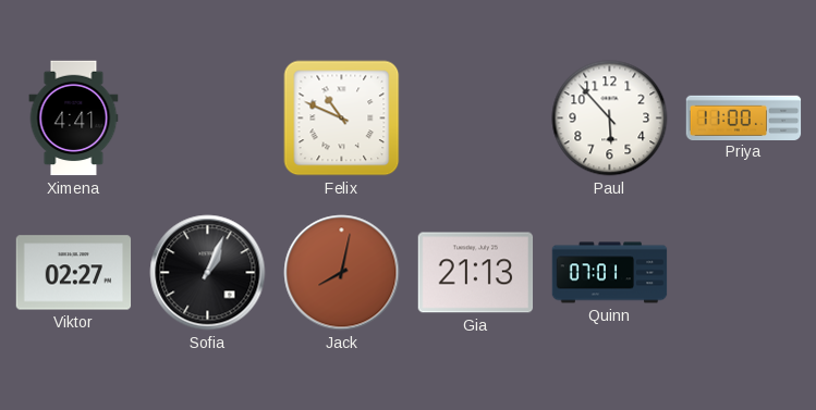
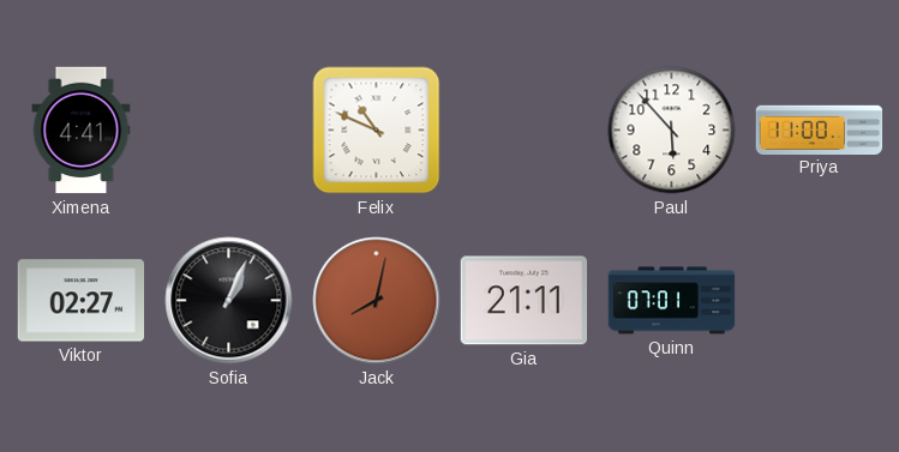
Gia: 21:13 -> 21:11 (525, 301)
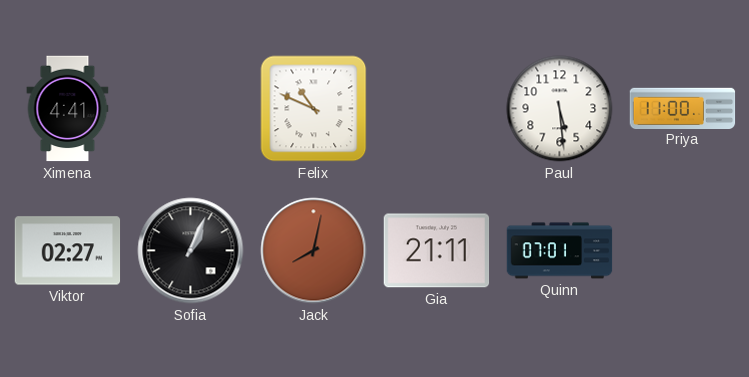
Paul: 5:53 -> 5:29 (560, 109)
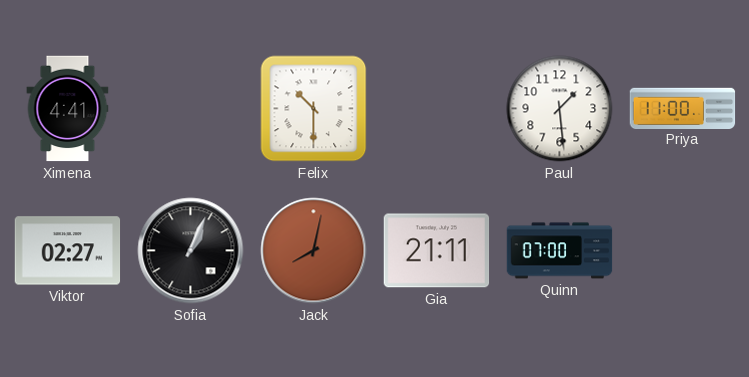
Felix: 10:49 -> 10:30 (314, 109)
Paul: 5:29 -> 1:29 (560, 109)
Quinn: 07:01 -> 07:00 (560, 251)
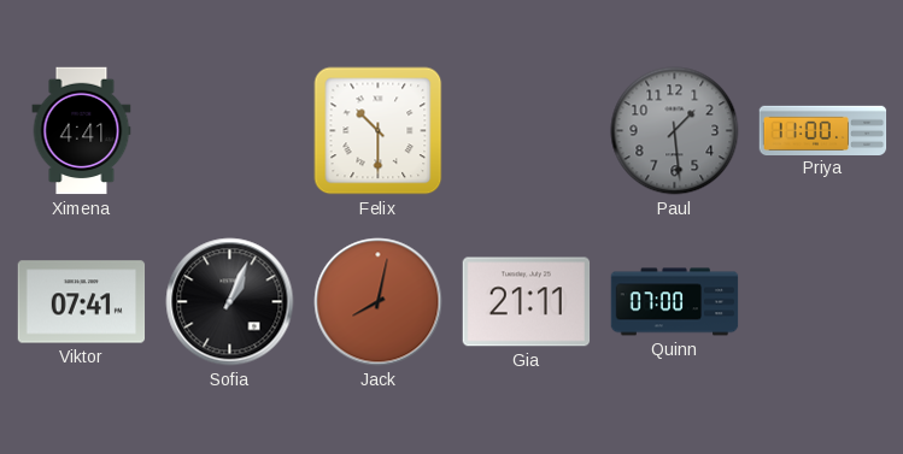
Paul dial: white -> grey (675, 131)
Viktor: 02:27 -> 07:41 (82, 302)
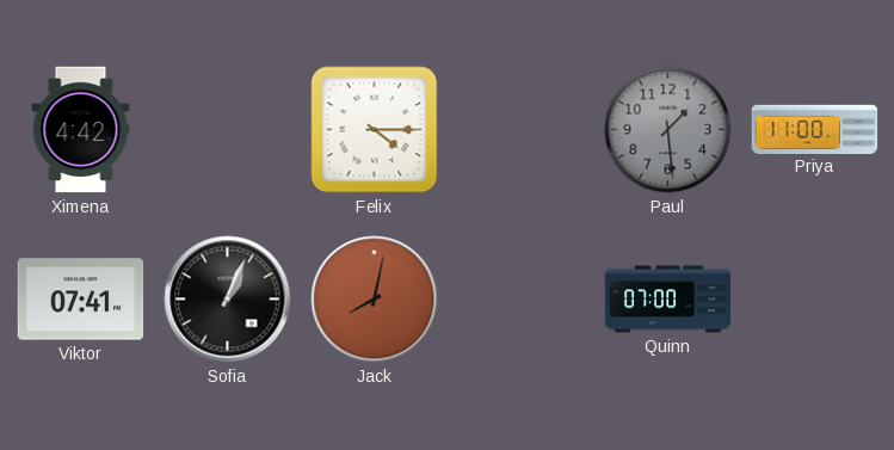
Ximena: 4:41 -> 4:42 (81, 130)
Felix: 10:30 -> 4:15 (375, 130)
Gia: 21:11 -> none (527, 302)
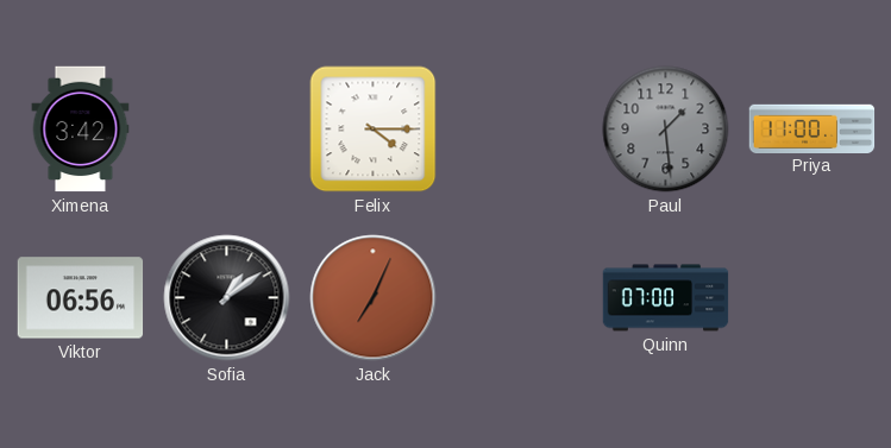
Ximena: 4:42 -> 3:42 (81, 130)
Viktor: 07:41 -> 06:56 (81, 298)
Sofia: 1:04 -> 1:09 (227, 298)
Jack: 8:02 -> 7:04 (374, 298)
